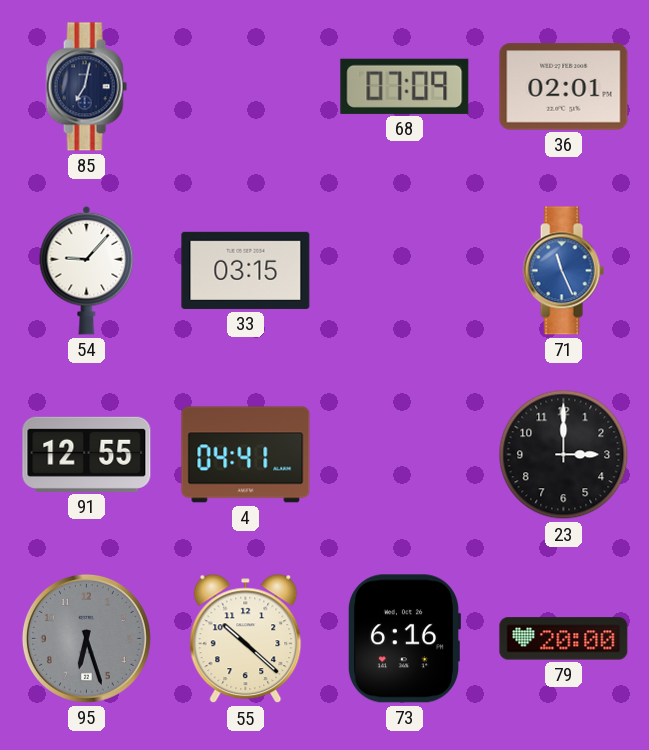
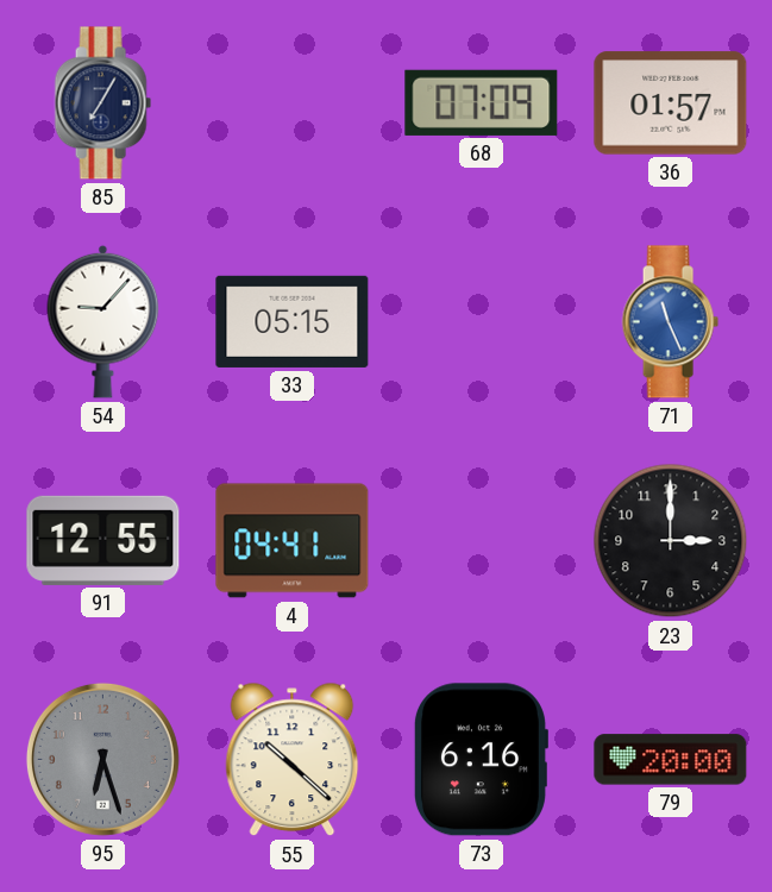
85: 7:02 -> 7:05 (102, 103)
36: 02:01 -> 01:57 (671, 103)
33: 03:15 -> 05:15 (293, 321)
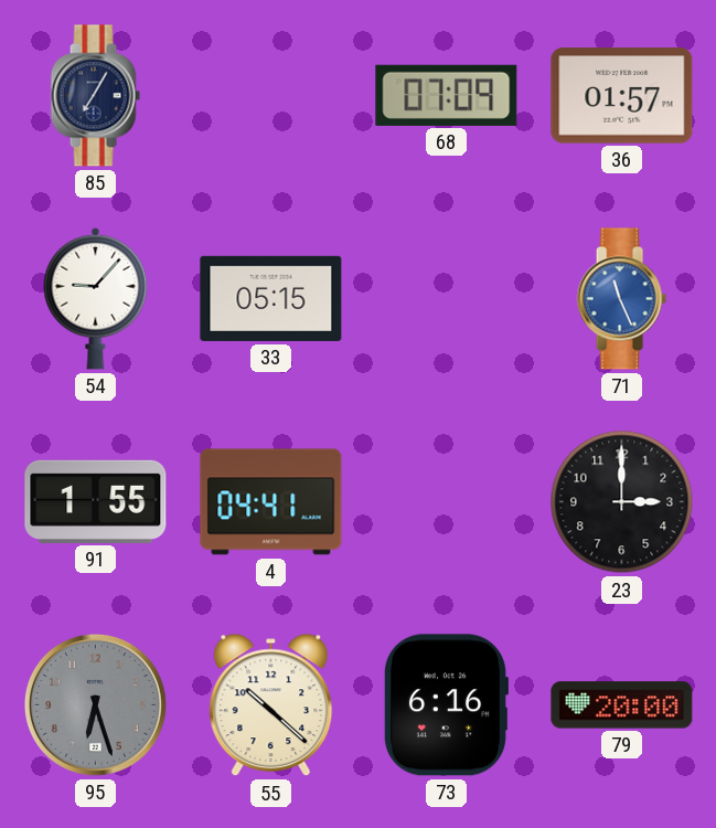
91: 12:55 -> 1:55 (96, 501)
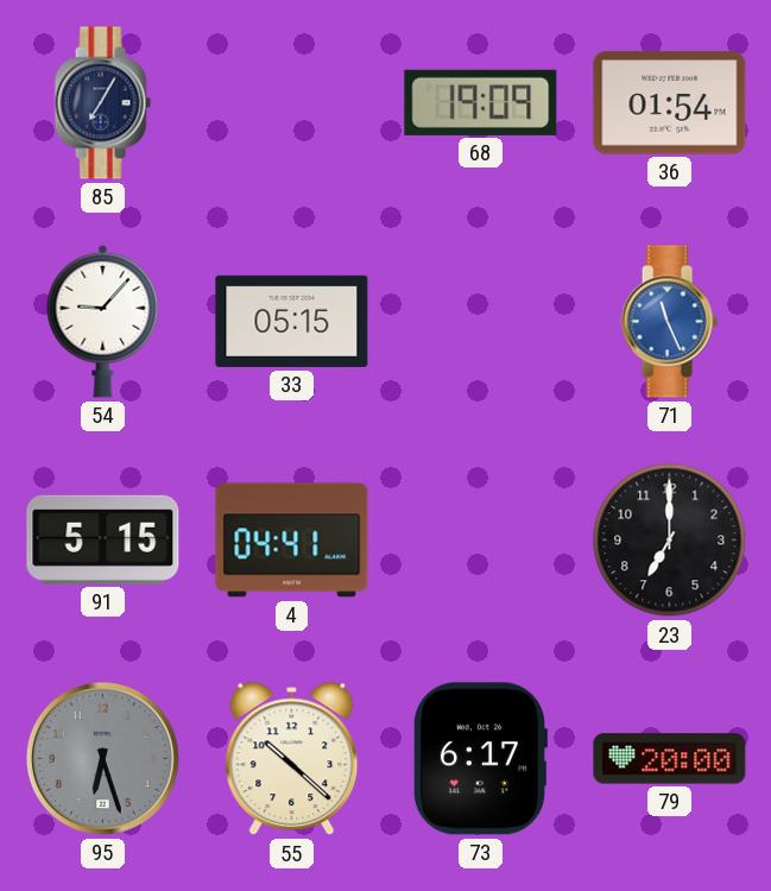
68: 07:09 -> 19:09 (481, 102)
36: 01:57 -> 01:54 (670, 103)
91: 1:55 -> 5:15 (103, 539)
23: 3:00 -> 7:00 (670, 541)
73: 6:16 -> 6:17 (480, 759)
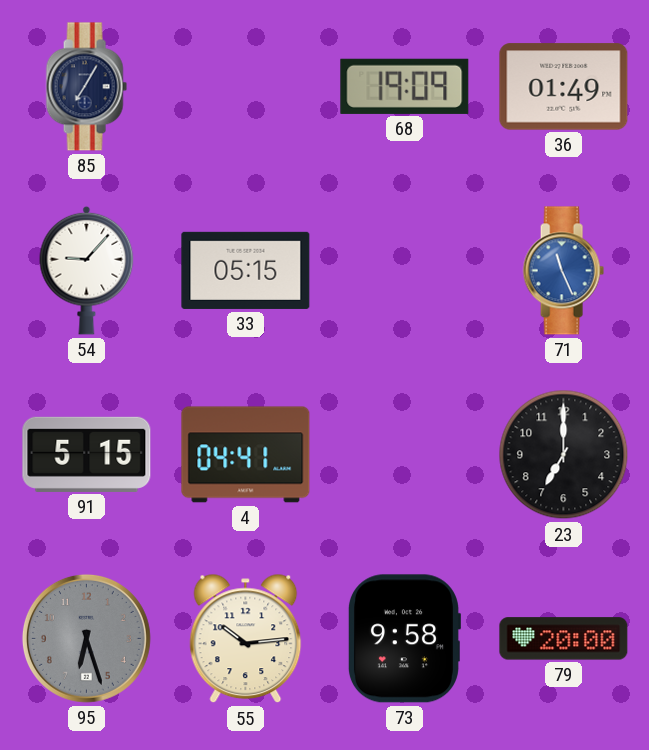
36: 01:54 -> 01:49 (564, 87)
55: 10:22 -> 10:14 (246, 639)
73: 6:17 -> 9:58 (404, 639)
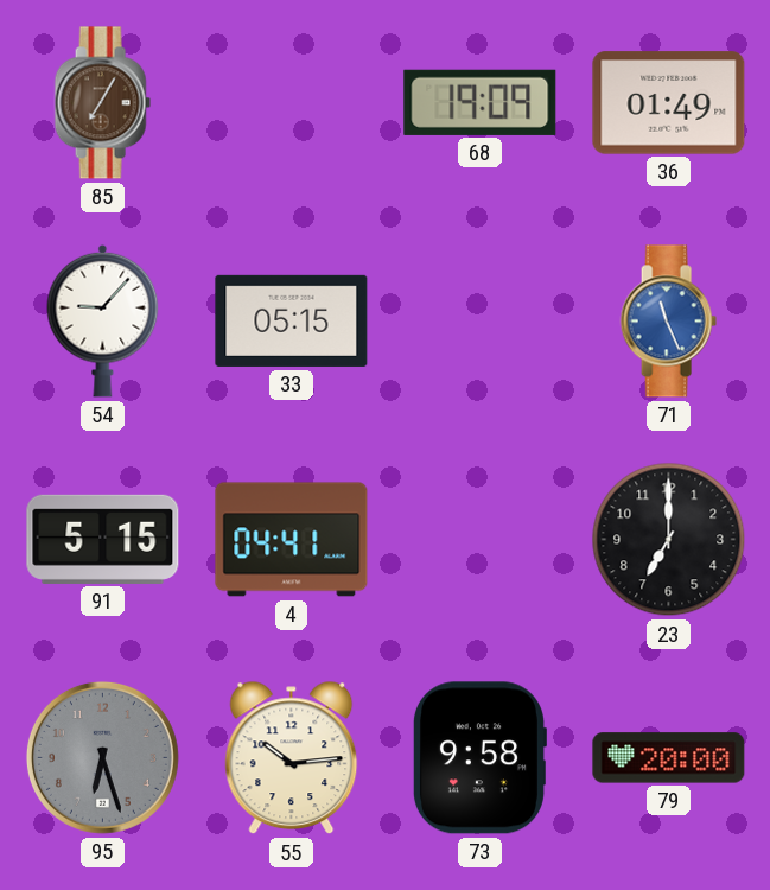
85 dial: navy -> brown (102, 103)
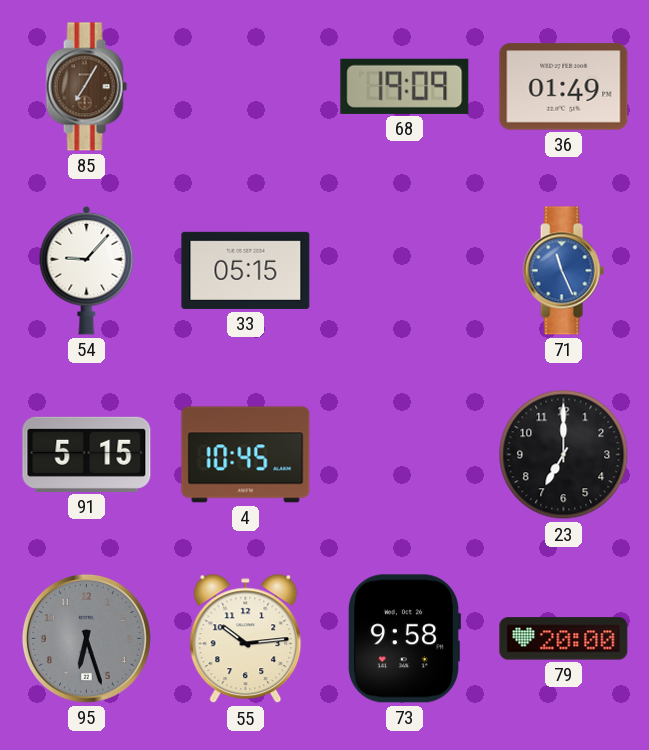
4: 04:41 -> 10:45 (246, 455)
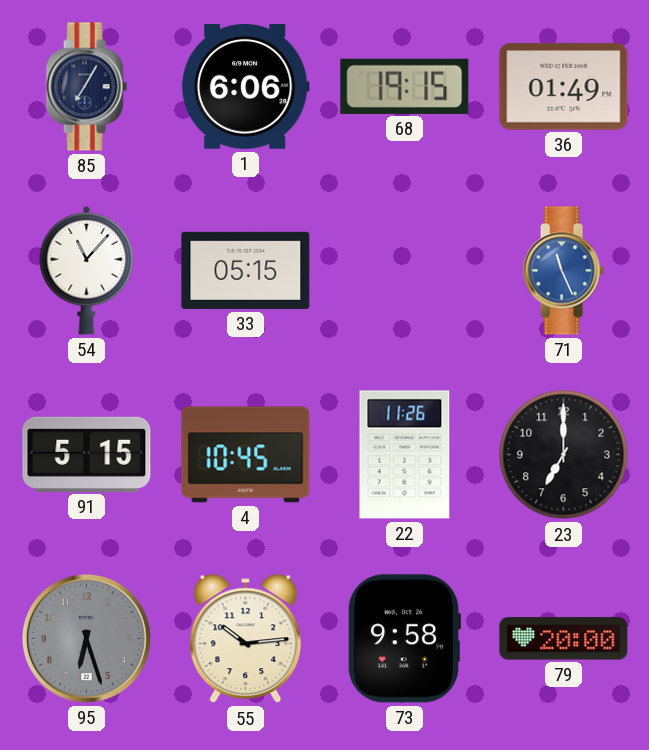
85 dial: brown -> navy (86, 87)
1: none -> 6:06 (245, 87)
68: 19:09 -> 19:15 (405, 86)
54: 9:07 -> 11:07 (87, 270)
22: none -> 11:26 (405, 455)
